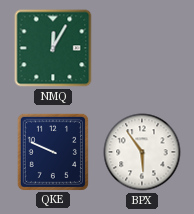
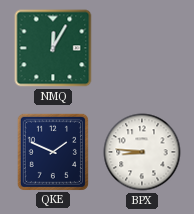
QKE: 9:49 -> 1:49 (53, 151)
BPX: 5:54 -> 8:46 (142, 152)
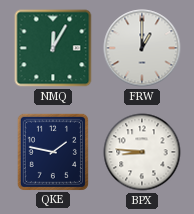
FRW: none -> 1:00 (142, 48)
QKE: 1:49 -> 1:47 (53, 151)
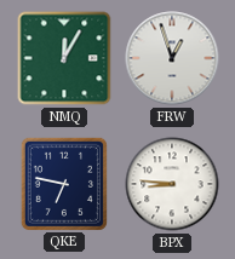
FRW: 1:00 -> 12:57 (172, 58)
QKE: 1:47 -> 6:47 (64, 183)
